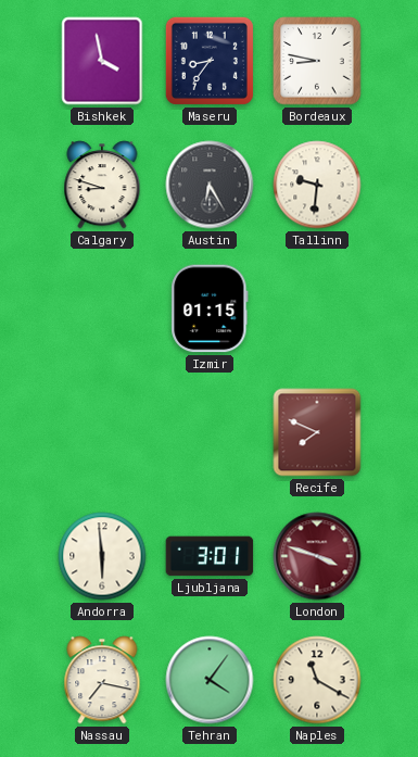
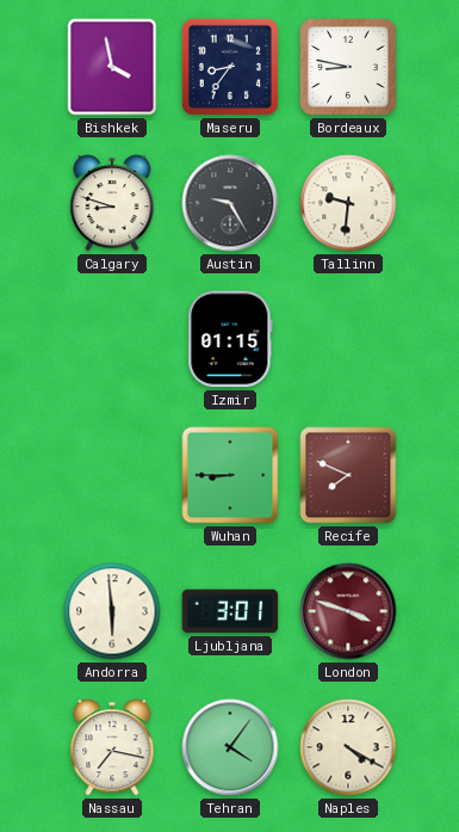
Austin: 6:25 -> 9:25 (230, 203)
Wuhan: none -> 8:45 (230, 475)
Naples: 11:20 -> 4:20 (348, 747)
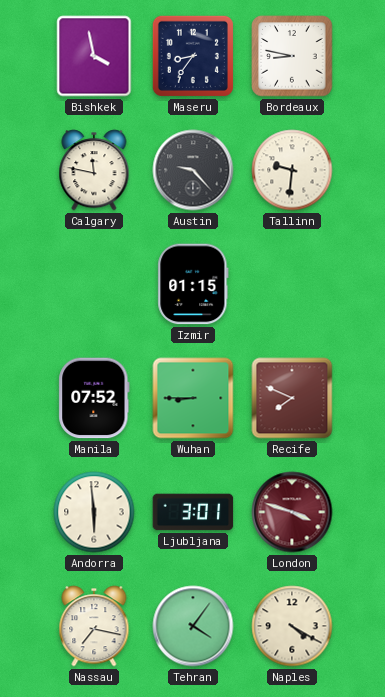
Calgary: 8:48 -> 11:47 (94, 170)
Austin: 9:25 -> 9:23 (193, 170)
Manila: none -> 07:52 (94, 398)
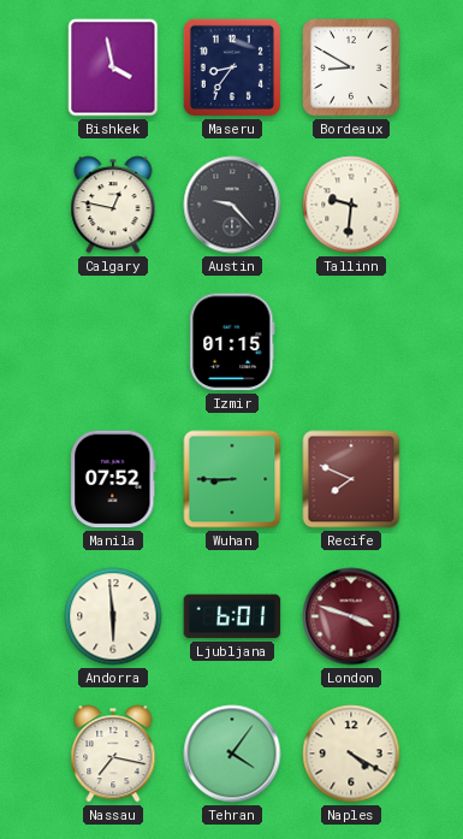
Bordeaux: 8:47 -> 8:50 (351, 67)
Calgary: 11:47 -> 12:47 (113, 205)
Ljubljana: 3:01 -> 6:01 (232, 616)
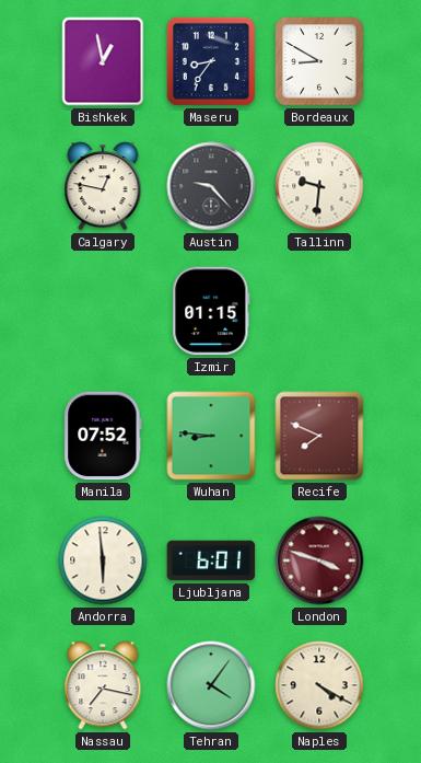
Bishkek: 3:58 -> 12:58 (103, 61)
Wuhan: 8:45 -> 8:46 (211, 436)
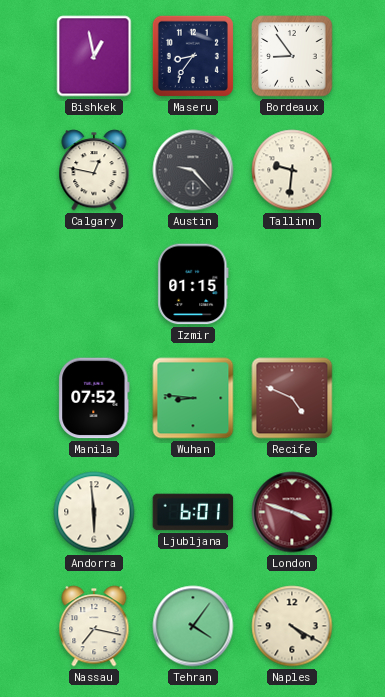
Bordeaux: 8:50 -> 8:54 (292, 56)
Recife: 7:49 -> 4:49 (292, 398)
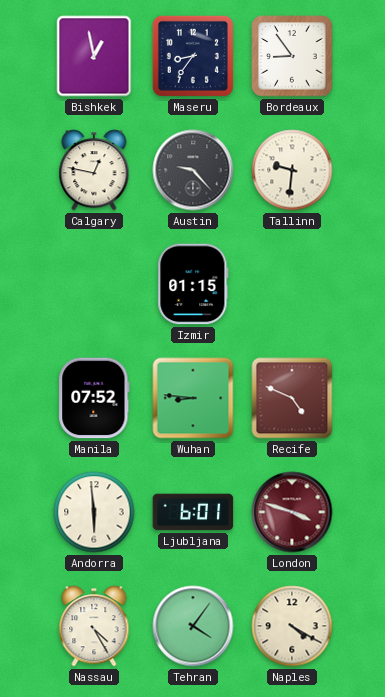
Nassau: 7:17 -> 4:25 (94, 626)
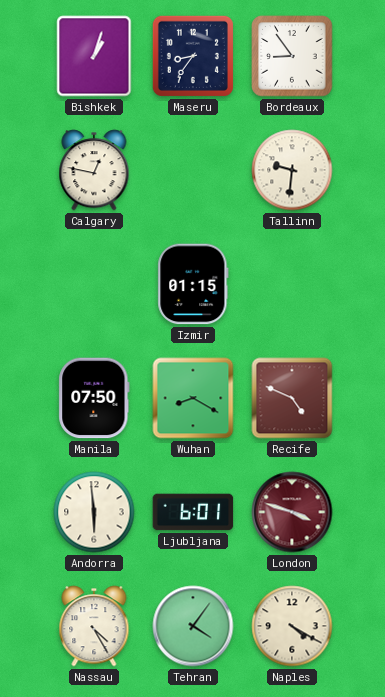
Bishkek: 12:58 -> 1:03 (94, 56)
Austin: 9:23 -> none (193, 170)
Manila: 07:52 -> 07:50 (94, 398)
Wuhan: 8:46 -> 8:20 (193, 398)
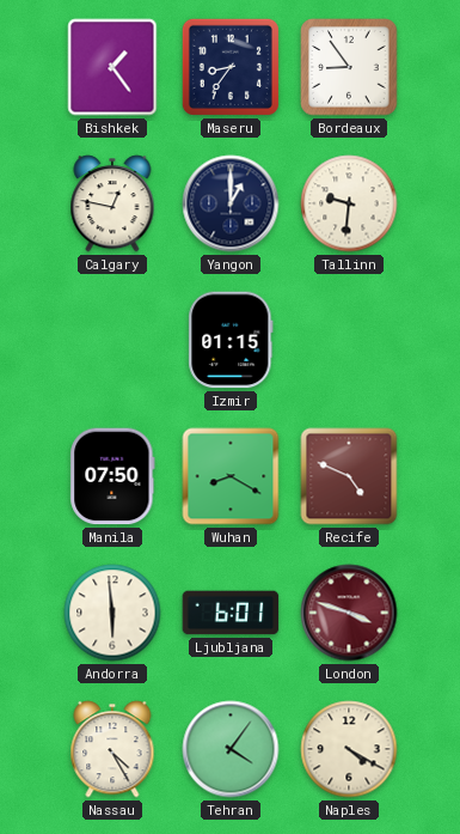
Bishkek: 1:03 -> 1:24 (112, 67)
Yangon: none -> 1:00 (231, 203)
